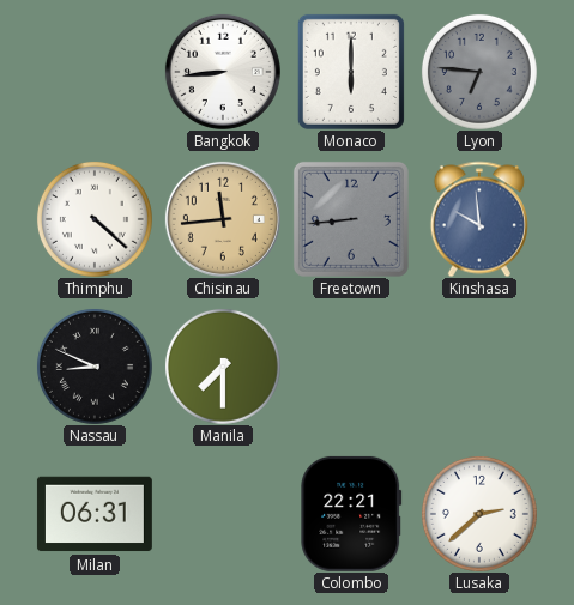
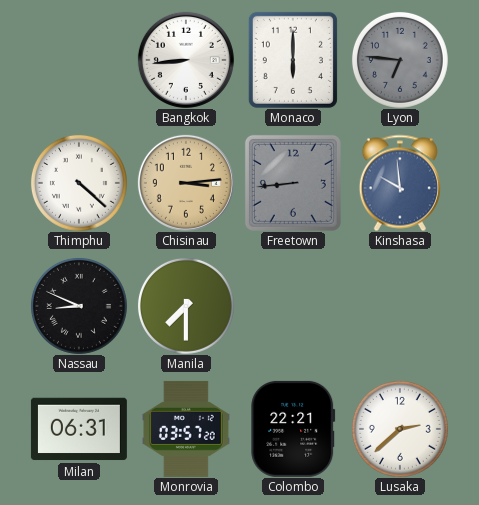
Chisinau: 11:44 -> 3:14 (186, 183)
Monrovia: none -> 03:57 (186, 429)
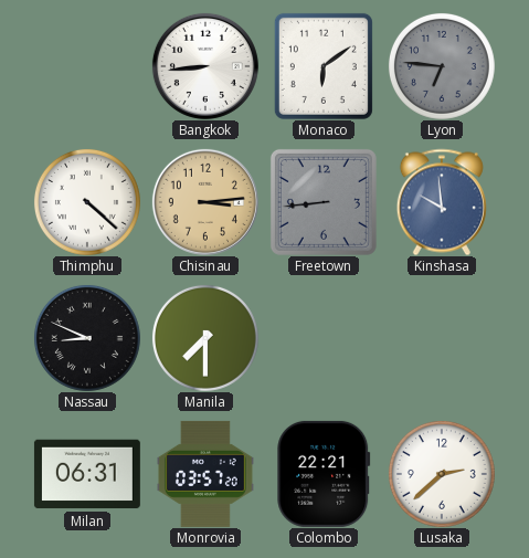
Monaco: 6:00 -> 6:09 (324, 66)
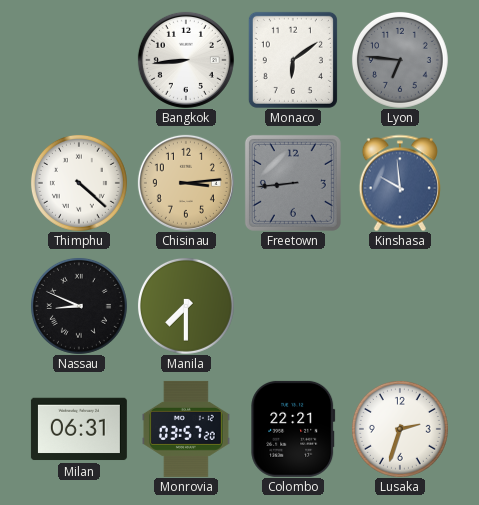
Lusaka: 2:38 -> 2:33 (400, 429)
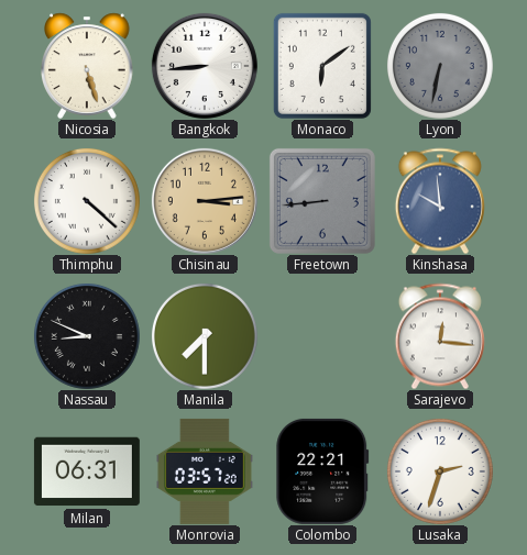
Nicosia: none -> 5:27 (88, 66)
Lyon: 6:46 -> 6:32 (440, 66)
Sarajevo: none -> 12:16 (440, 336)
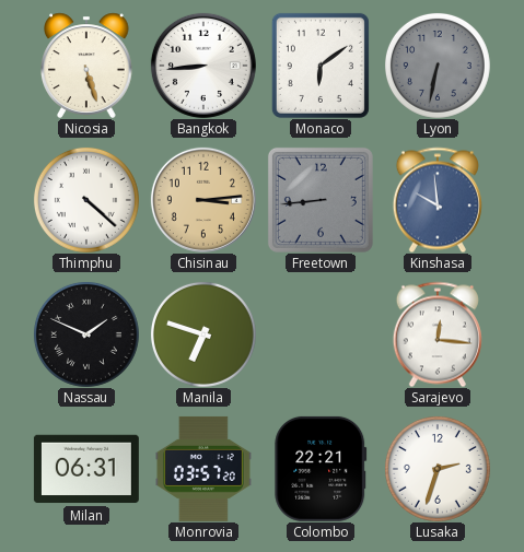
Nassau: 8:49 -> 1:49 (86, 334)
Manila: 7:30 -> 6:48 (203, 334)
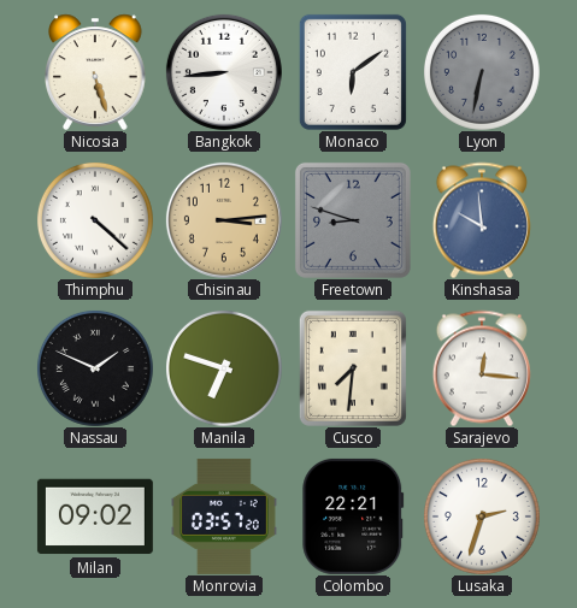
Freetown: 8:44 -> 8:48 (353, 220)
Cusco: none -> 7:31 (353, 368)
Milan: 06:31 -> 09:02 (95, 516)
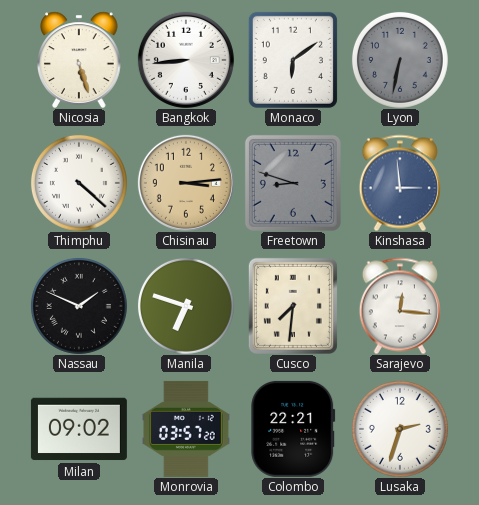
Kinshasa: 9:59 -> 2:59 (400, 183)
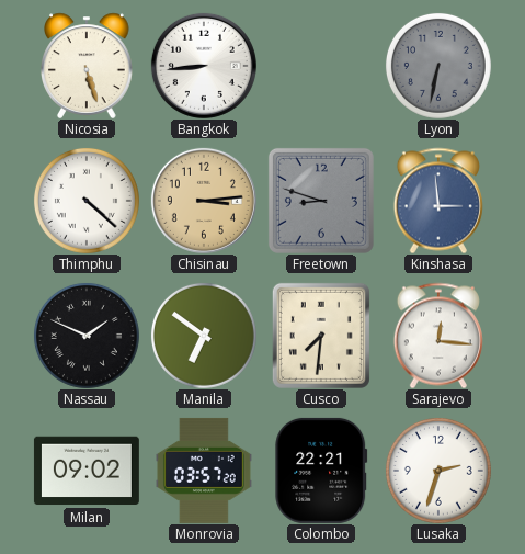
Monaco: 6:09 -> none (293, 60)
Manila: 6:48 -> 6:51 (204, 336)
